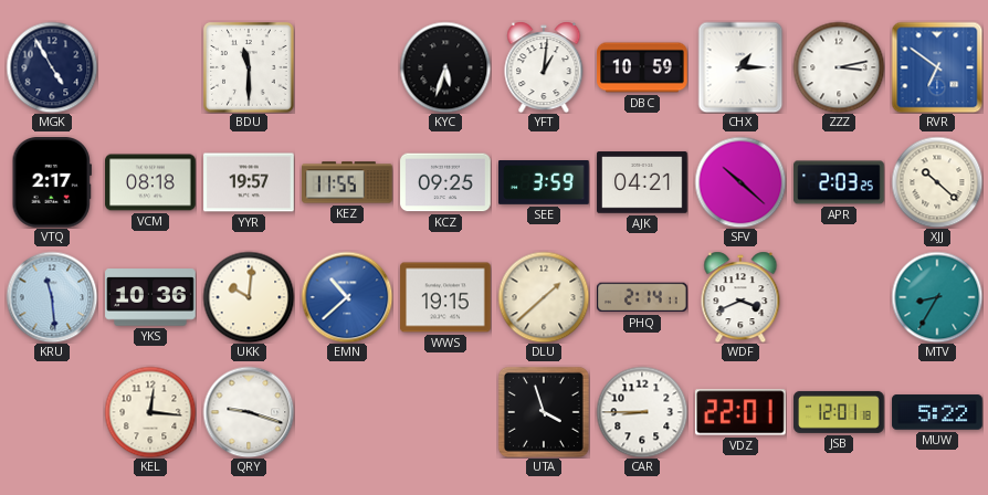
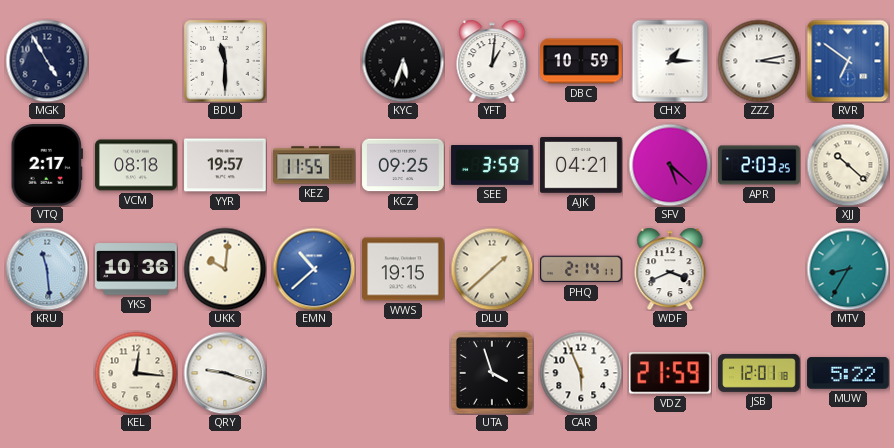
SFV: 10:22 -> 5:22 (670, 165)
CAR: 8:45 -> 5:56 (581, 373)
VDZ: 22:01 -> 21:59 (671, 373)
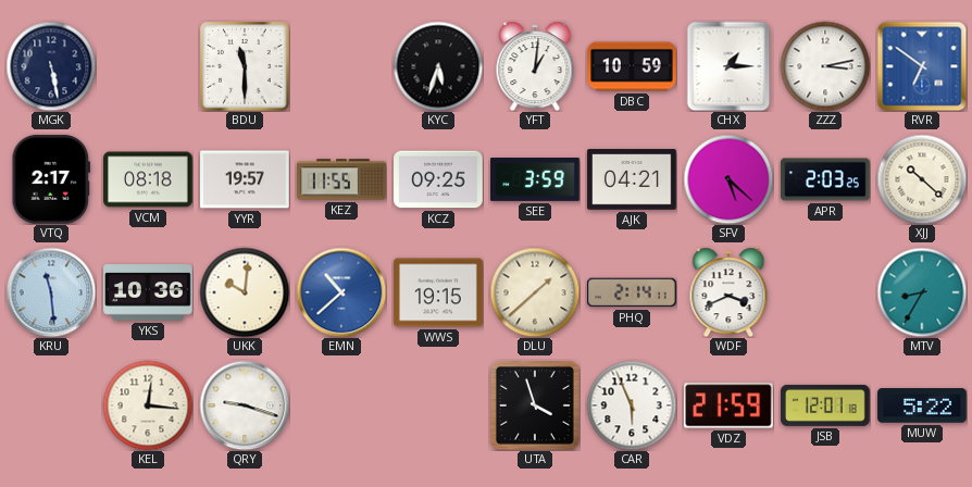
MGK: 4:55 -> 5:28 (51, 66)
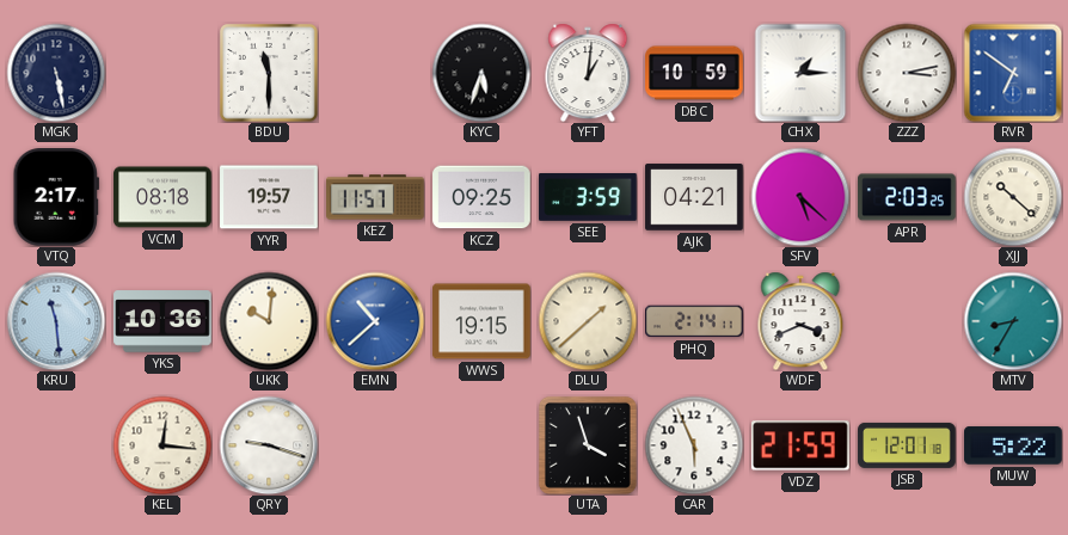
KEZ: 11:55 -> 11:57 (375, 197)
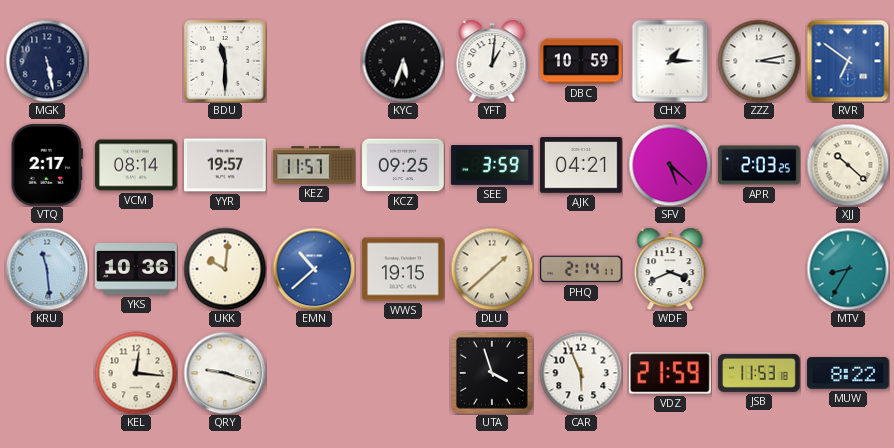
VCM: 08:18 -> 08:14 (136, 165)
JSB: 12:01 -> 11:53 (759, 373)
MUW: 5:22 -> 8:22 (848, 373)
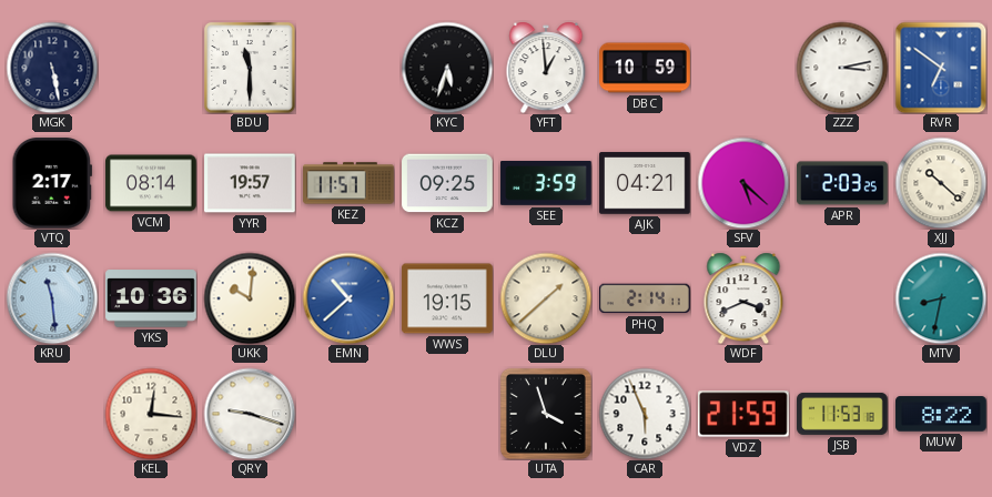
YFT: 1:01 -> 12:59 (546, 68)
CHX: 1:15 -> none (670, 61)
MTV: 8:35 -> 8:32 (941, 298)
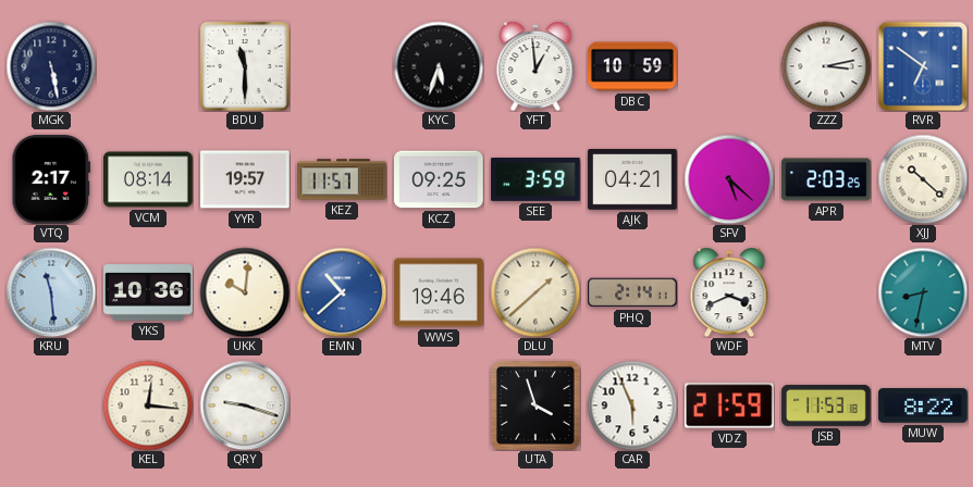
WWS: 19:15 -> 19:46 (439, 292)
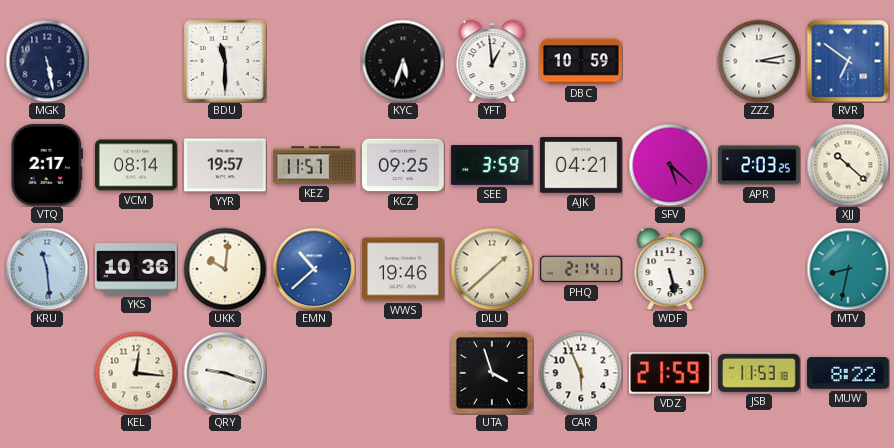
WDF: 3:41 -> 5:28 (670, 269)
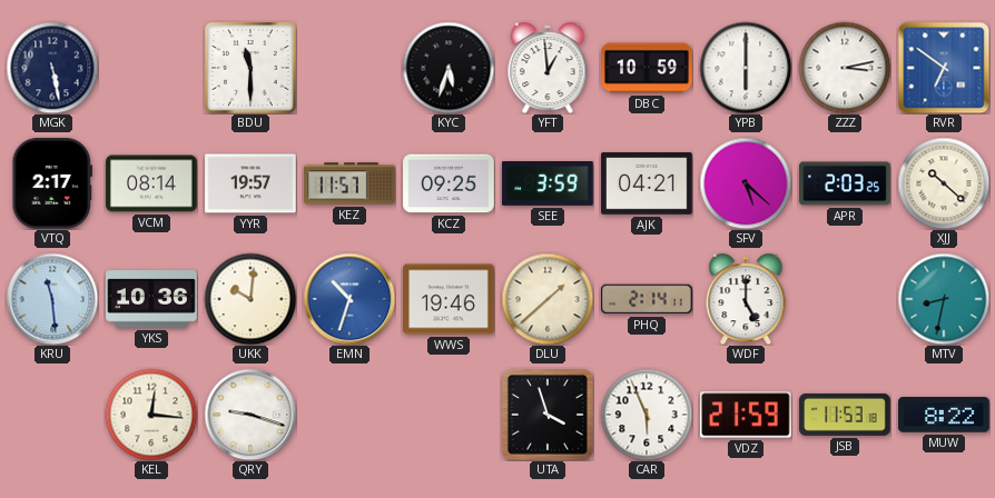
YPB: none -> 6:00 (746, 68)
EMN: 10:38 -> 10:33 (349, 299)
WDF: 5:28 -> 5:00 (746, 299)
